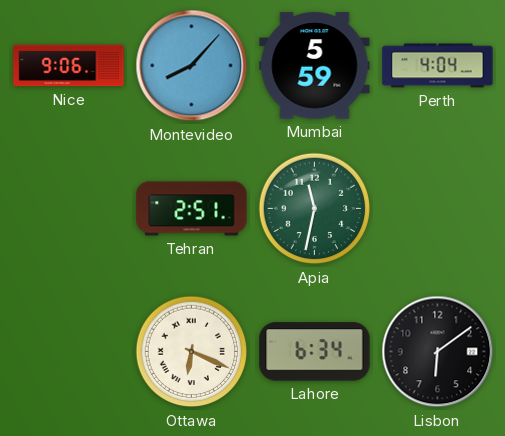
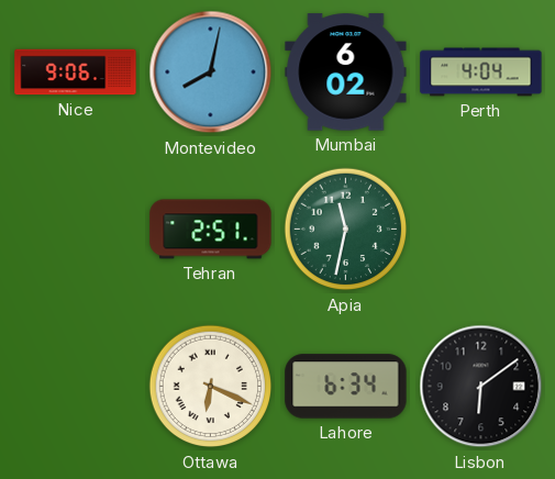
Montevideo: 8:07 -> 8:02 (211, 73)
Mumbai: 5:59 -> 6:02 (346, 73)
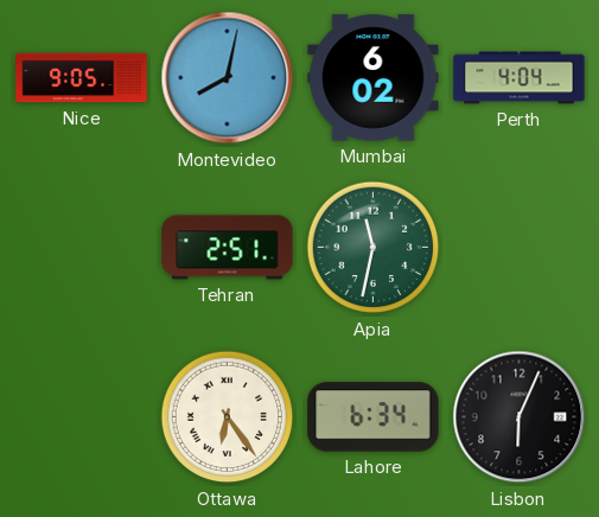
Nice: 9:06 -> 9:05 (82, 78)
Ottawa: 6:19 -> 6:24 (228, 417)
Lisbon: 6:09 -> 6:04 (520, 417)
